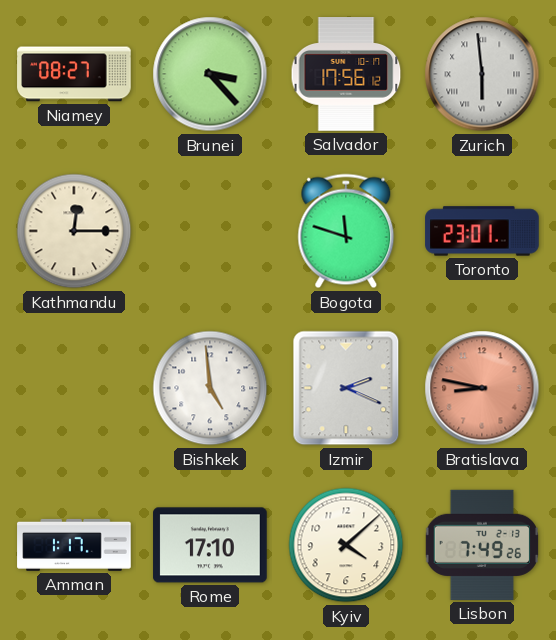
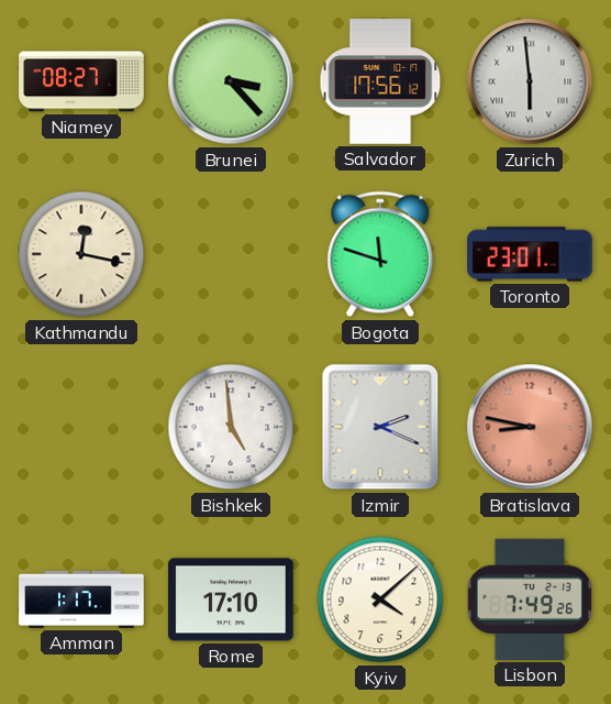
Kathmandu: 12:15 -> 12:17 (81, 254)
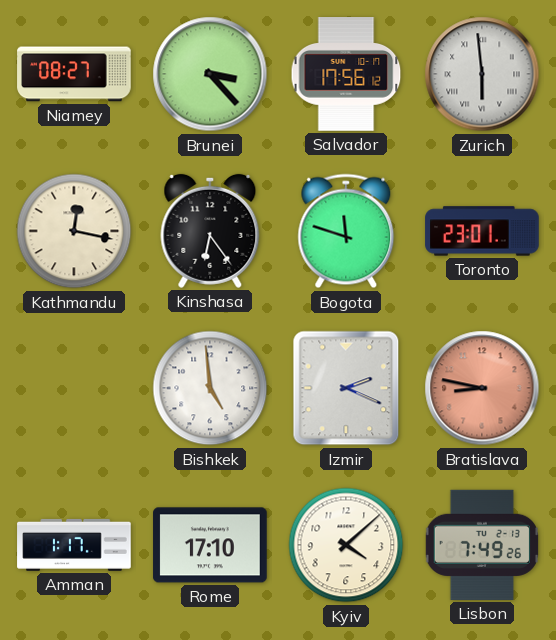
Kinshasa: none -> 6:24 (210, 231)
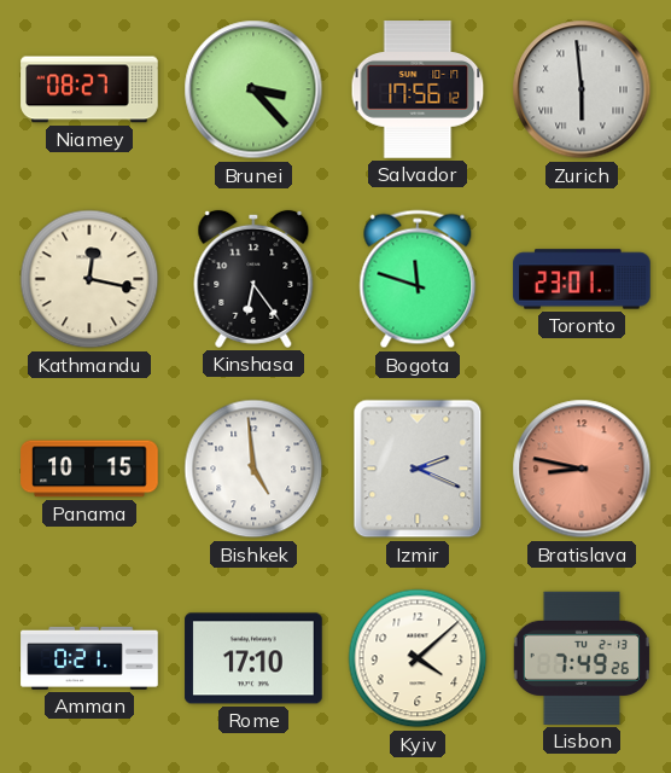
Panama: none -> 10:15 (89, 469)
Amman: 1:17 -> 0:21 (89, 658)
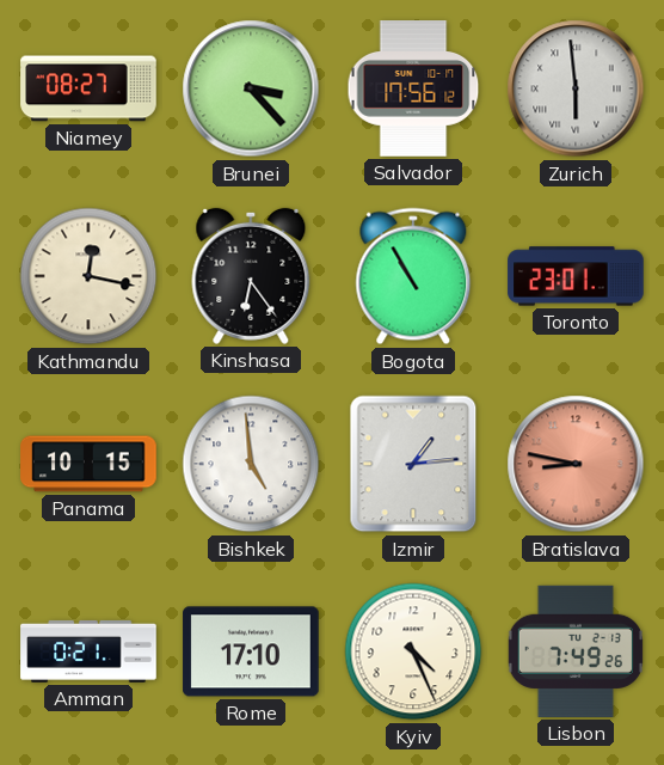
Bogota: 11:48 -> 10:55 (413, 276)
Izmir: 2:19 -> 1:14 (413, 464)
Kyiv: 4:08 -> 4:26 (413, 651)
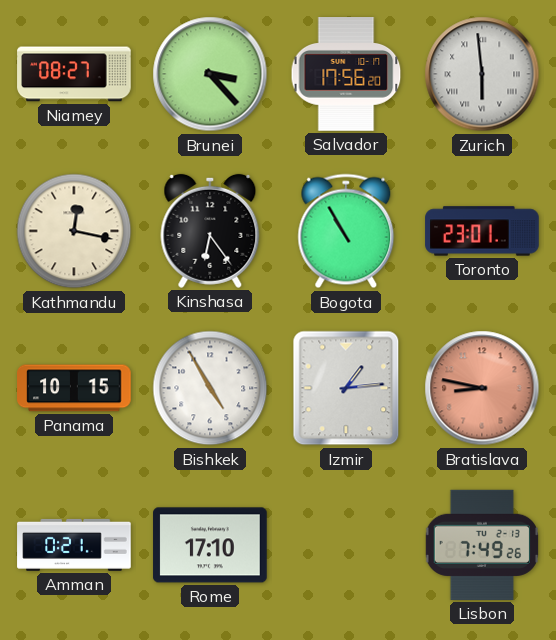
Salvador: 17:56:12 -> 17:56:20 (346, 74)
Bishkek: 4:59 -> 4:55 (210, 388)
Kyiv: 4:26 -> none (413, 651)
